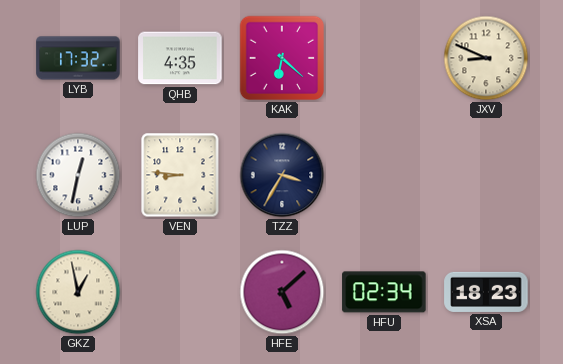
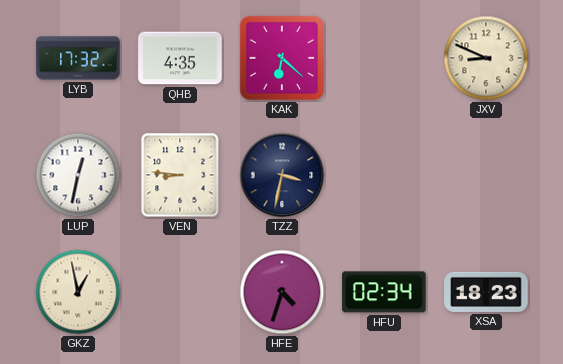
TZZ: 3:35 -> 3:32 (282, 175)
HFE: 5:08 -> 4:33 (282, 292)
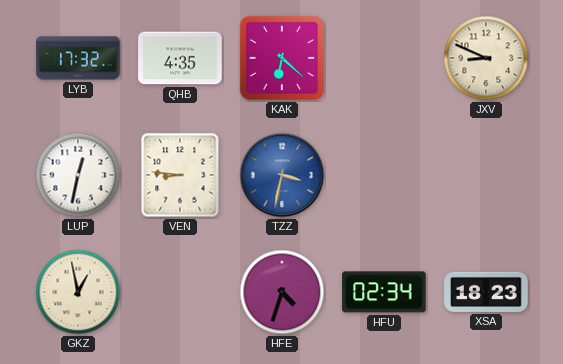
TZZ dial: navy -> blue (282, 175)
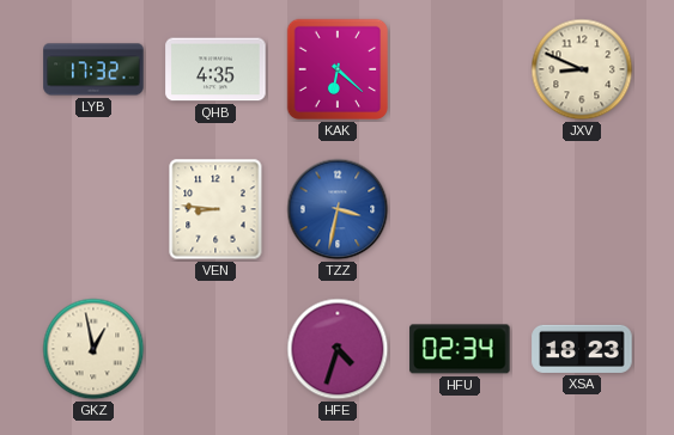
LUP: 12:32 -> none (78, 175)
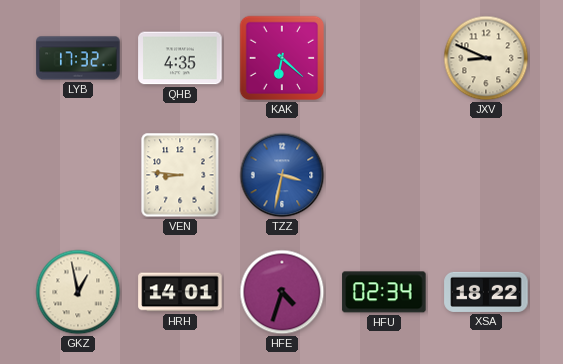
HRH: none -> 14:01 (180, 292)
XSA: 18:23 -> 18:22 (486, 292)
